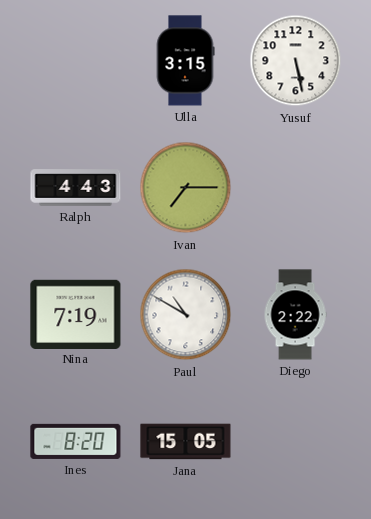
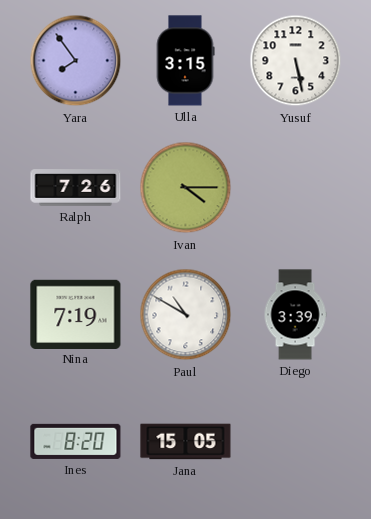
Yara: none -> 7:54 (76, 61)
Ralph: 4:43 -> 7:26 (76, 188)
Ivan: 7:15 -> 4:15 (186, 188)
Diego: 2:22 -> 3:39 (295, 315)
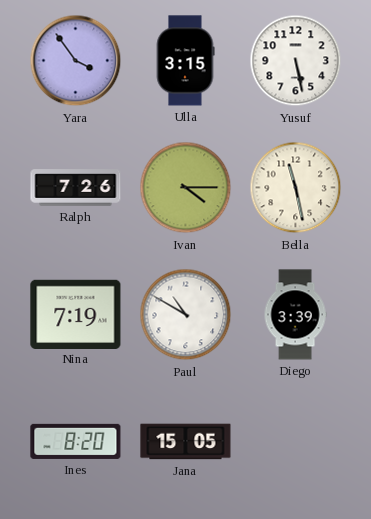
Yara: 7:54 -> 3:54 (76, 61)
Bella: none -> 11:28 (296, 188)
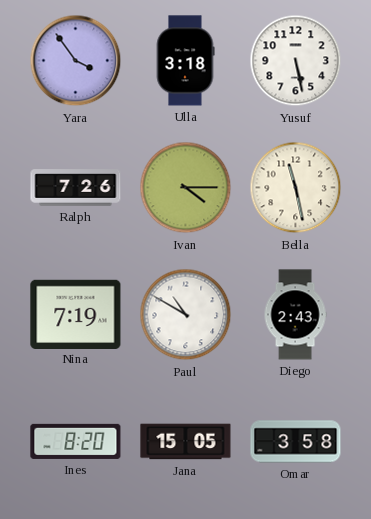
Ulla: 3:15 -> 3:18 (185, 61)
Diego: 3:39 -> 2:43 (295, 315)
Omar: none -> 3:58 (296, 442)
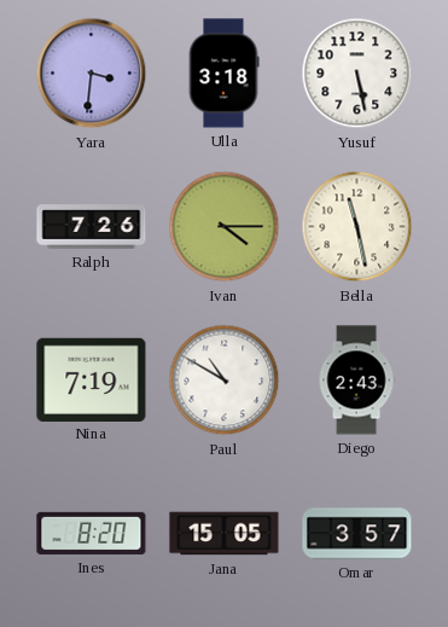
Yara: 3:54 -> 3:31 (92, 74)
Omar: 3:58 -> 3:57 (357, 534)
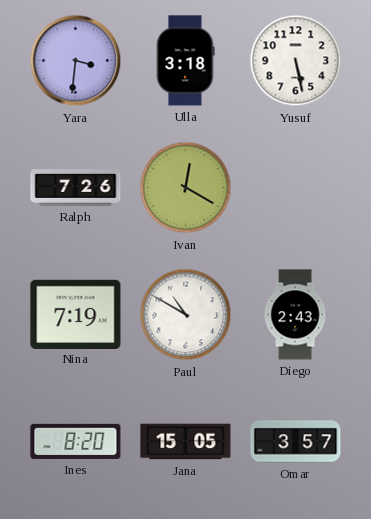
Ivan: 4:15 -> 12:20 (186, 188)
Bella: 11:28 -> none (357, 227)
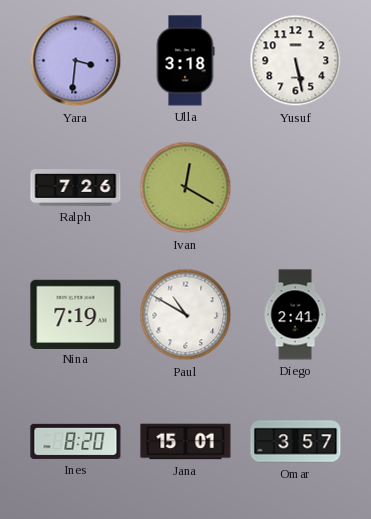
Diego: 2:43 -> 2:41 (295, 315)
Jana: 15:05 -> 15:01 (186, 442)
